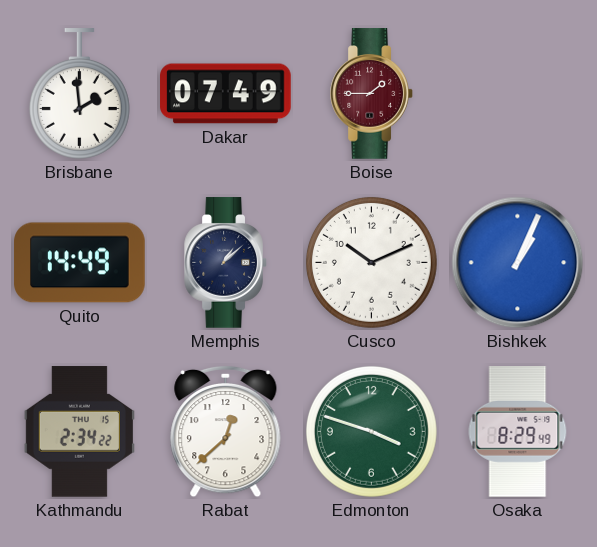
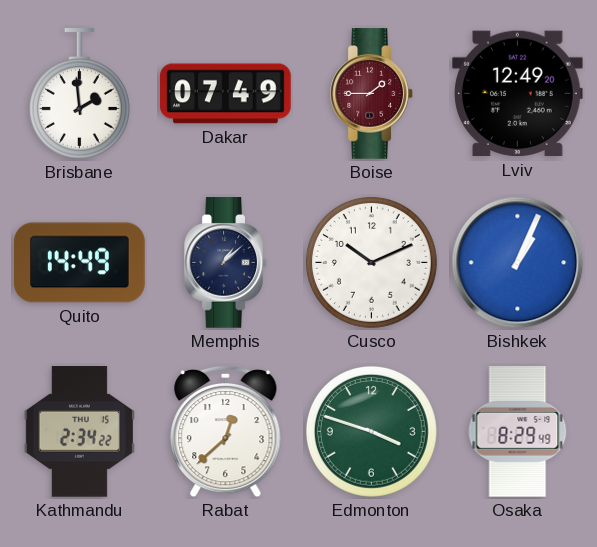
Lviv: none -> 12:49 (518, 94)
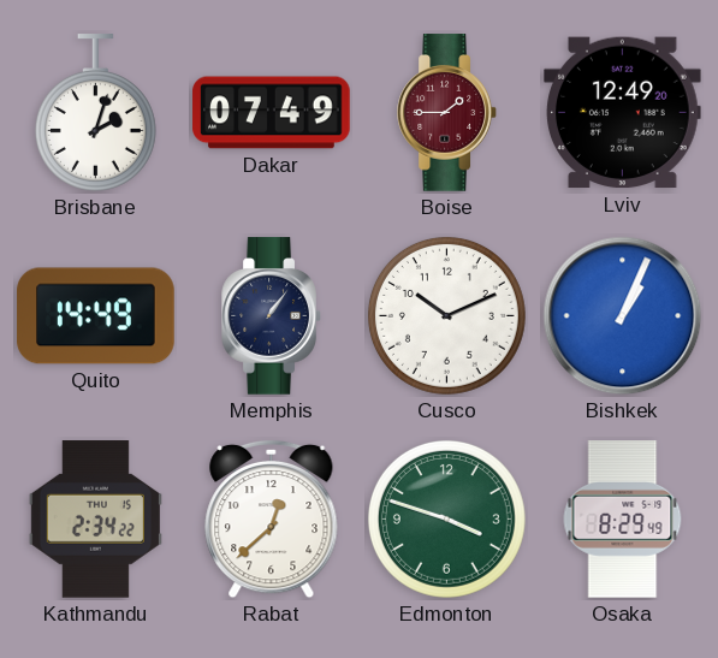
Brisbane: 1:59 -> 2:03 (95, 113)
Memphis: 1:08 -> 1:06 (272, 316)
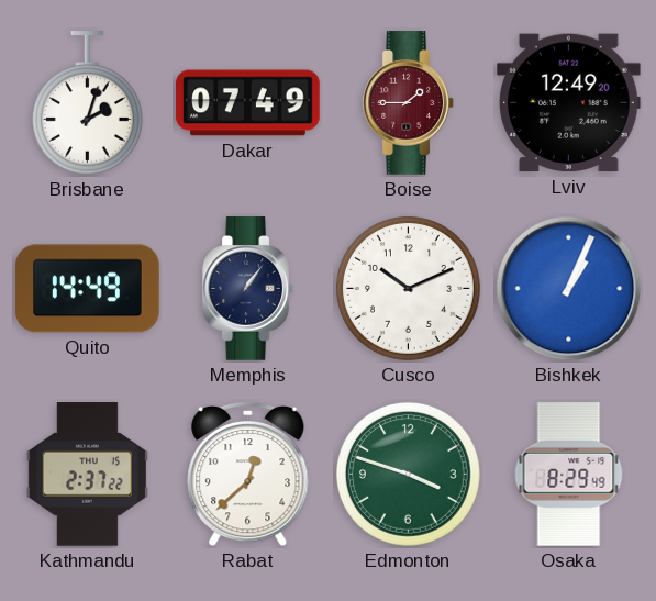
Kathmandu: 2:34 -> 2:37 (87, 475)
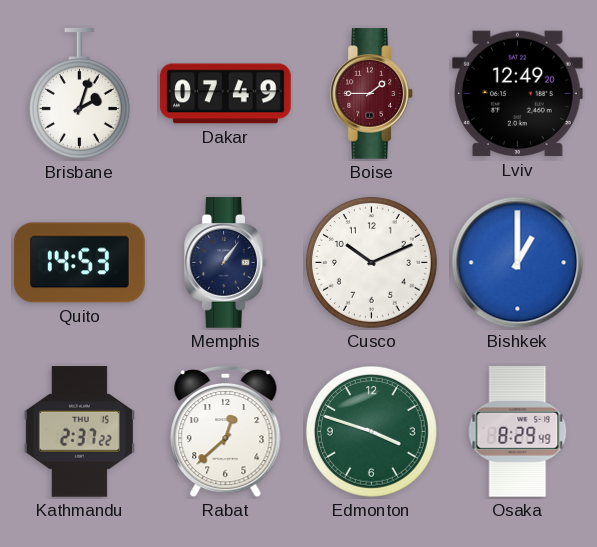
Quito: 14:49 -> 14:53 (80, 263)
Bishkek: 1:04 -> 1:00 (518, 263)
